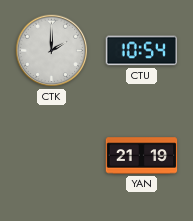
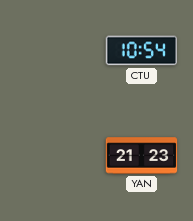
CTK: 2:00 -> none (52, 51)
YAN: 21:19 -> 21:23 (142, 156)
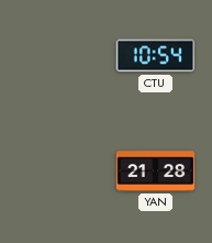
YAN: 21:23 -> 21:28 (156, 172)
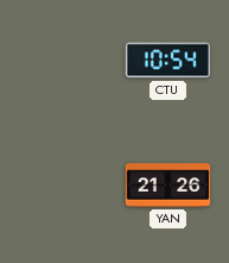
YAN: 21:28 -> 21:26 (168, 186)
